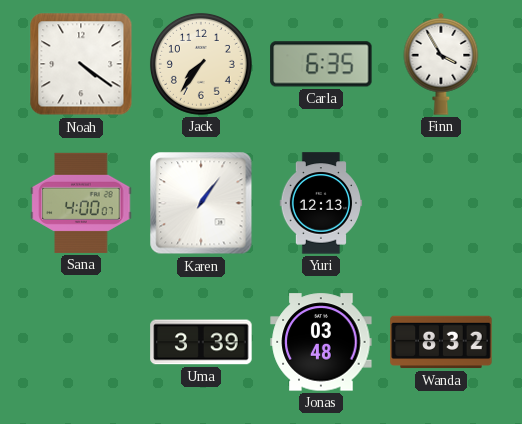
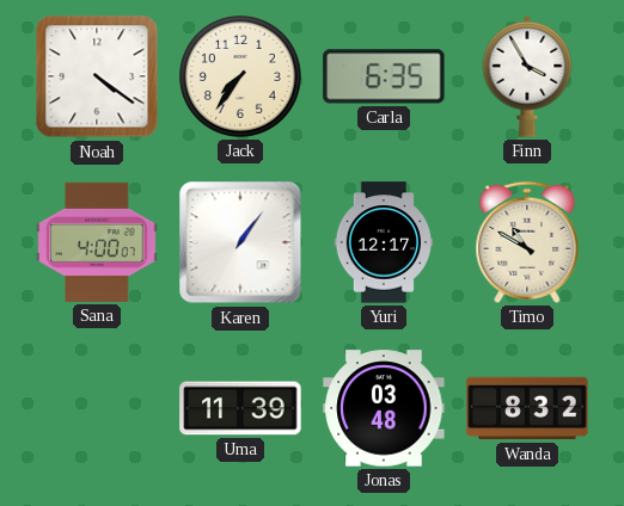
Yuri: 12:13 -> 12:17 (384, 242)
Timo: none -> 10:50 (527, 242)
Uma: 3:39 -> 11:39 (240, 408)
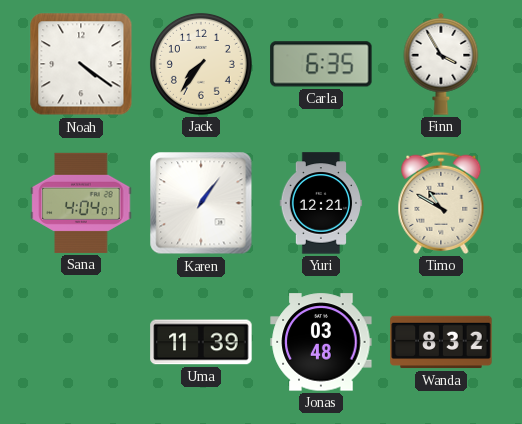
Sana: 4:00 -> 4:04 (81, 203)
Yuri: 12:17 -> 12:21 (321, 203)
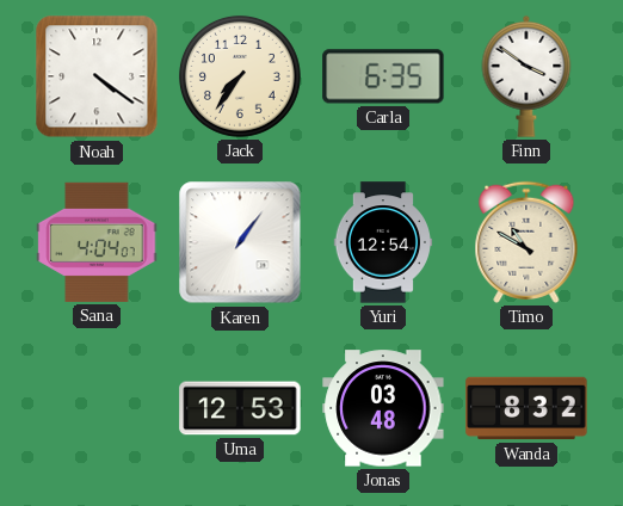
Finn: 3:55 -> 3:51 (526, 76)
Yuri: 12:21 -> 12:54 (383, 242)
Uma: 11:39 -> 12:53 (240, 408)
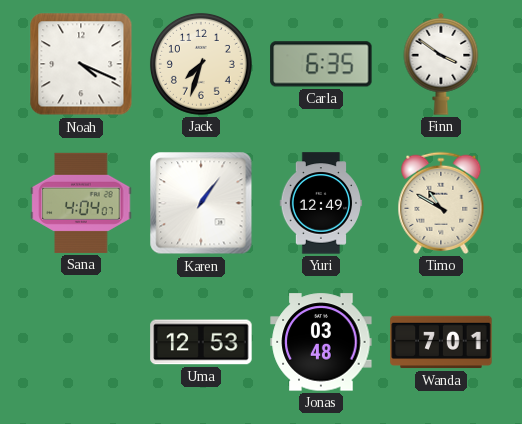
Noah: 4:21 -> 4:19 (81, 64)
Jack: 7:36 -> 7:33 (201, 64)
Yuri: 12:54 -> 12:49 (321, 203)
Wanda: 8:32 -> 7:01 (441, 342)
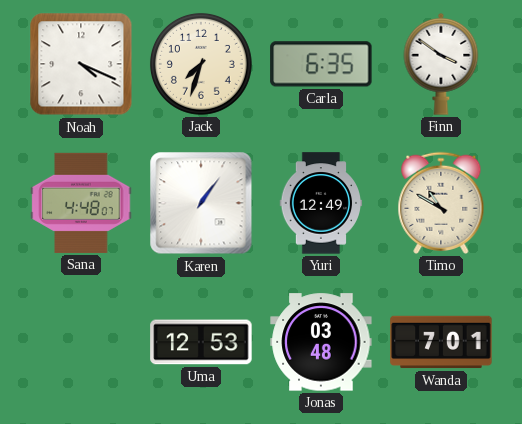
Sana: 4:04 -> 4:48 (81, 203)
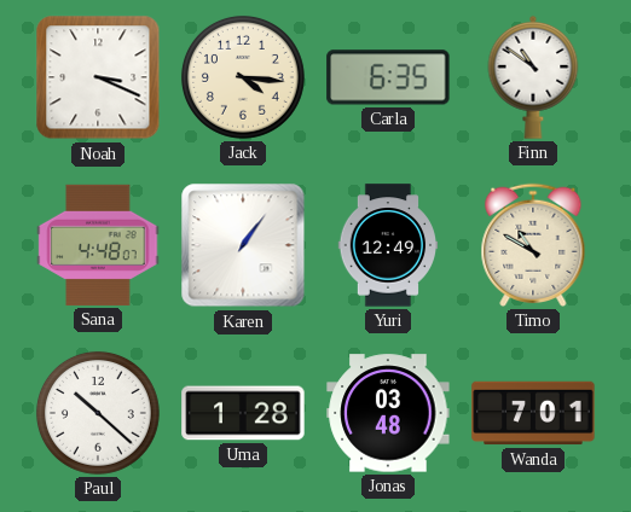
Noah: 4:19 -> 3:19 (98, 77)
Jack: 7:33 -> 4:16 (243, 77)
Finn: 3:51 -> 10:51 (533, 77)
Paul: none -> 10:22 (98, 413)
Uma: 12:53 -> 1:28 (243, 413)
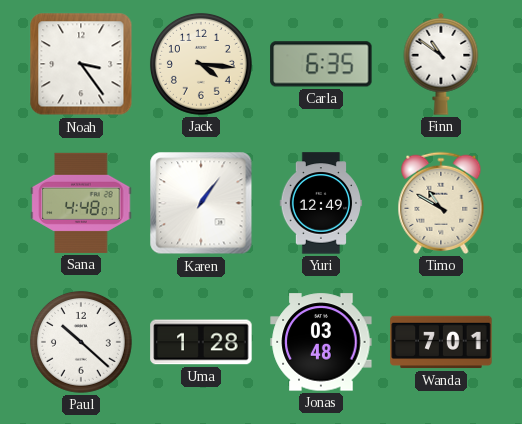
Noah: 3:19 -> 3:24 (81, 64)
